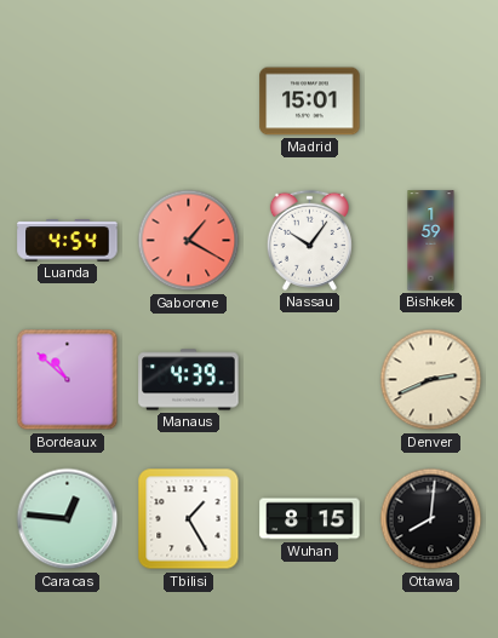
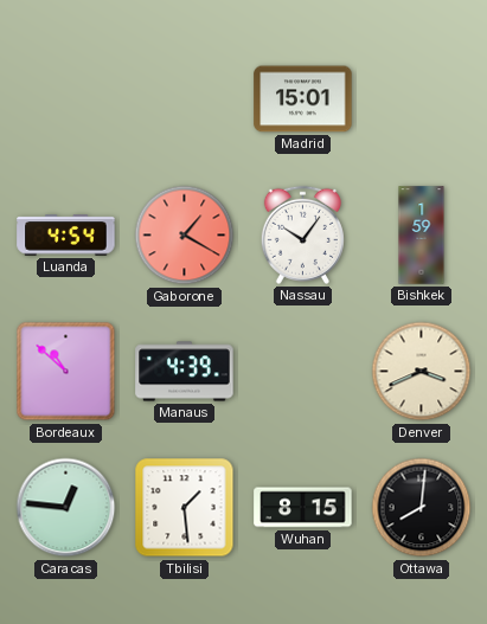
Denver: 2:41 -> 3:41 (422, 372)
Tbilisi: 1:25 -> 1:29 (185, 508)
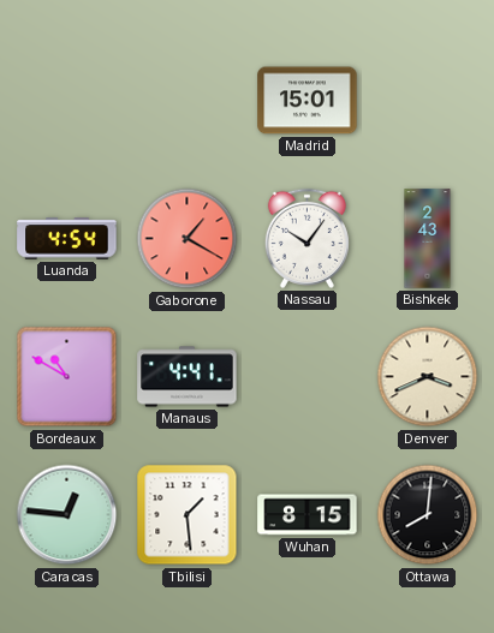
Bishkek: 1:59 -> 2:43 (428, 239)
Bordeaux: 10:52 -> 10:50 (67, 377)
Manaus: 4:39 -> 4:41 (188, 377)
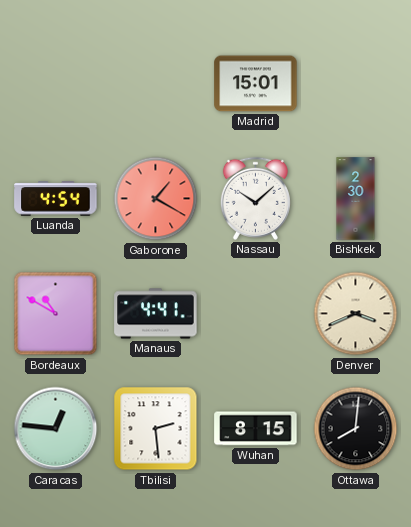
Nassau: 10:06 -> 10:08 (255, 198)
Bishkek: 2:43 -> 2:30 (356, 199)
Tbilisi: 1:29 -> 2:29 (156, 429)
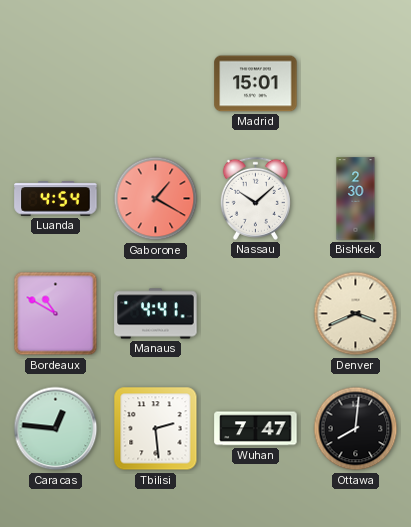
Wuhan: 8:15 -> 7:47 (256, 429)
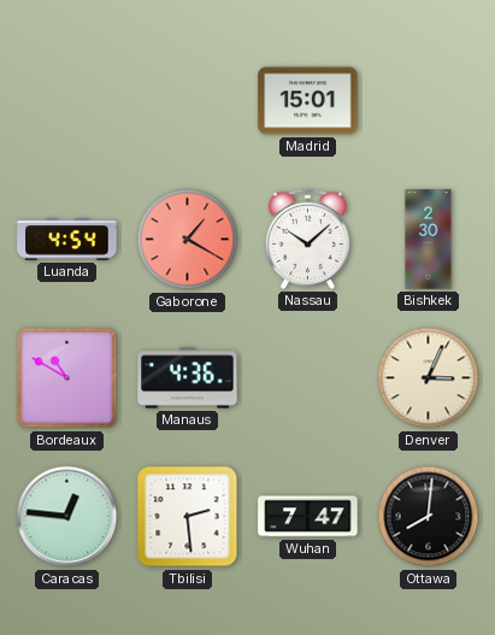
Manaus: 4:41 -> 4:36 (188, 378)
Denver: 3:41 -> 3:04 (429, 378)
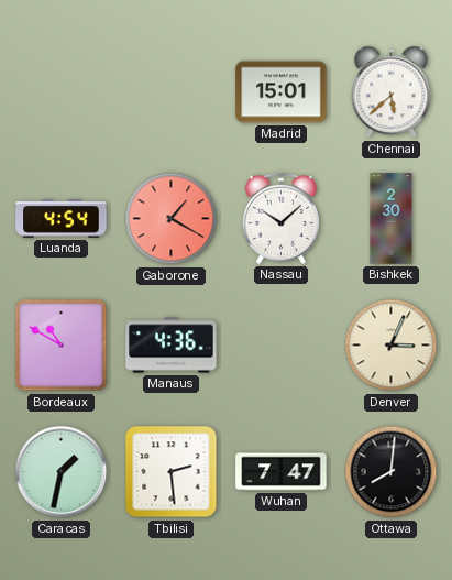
Chennai: none -> 5:38 (392, 92)
Caracas: 12:46 -> 1:32 (62, 472)
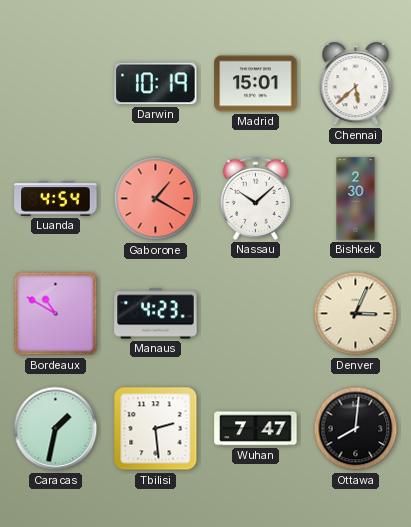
Darwin: none -> 10:19 (156, 84)
Manaus: 4:36 -> 4:23 (156, 314)
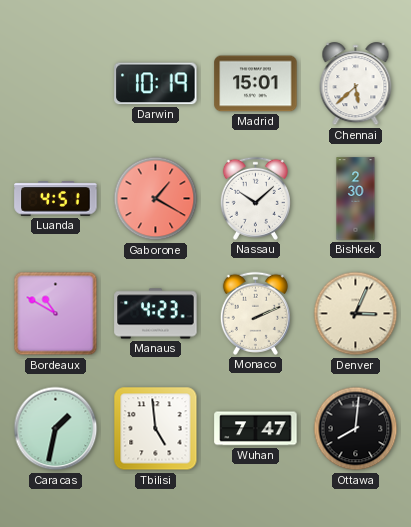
Luanda: 4:54 -> 4:51 (56, 199)
Monaco: none -> 2:11 (255, 313)
Tbilisi: 2:29 -> 4:59 (156, 429)
